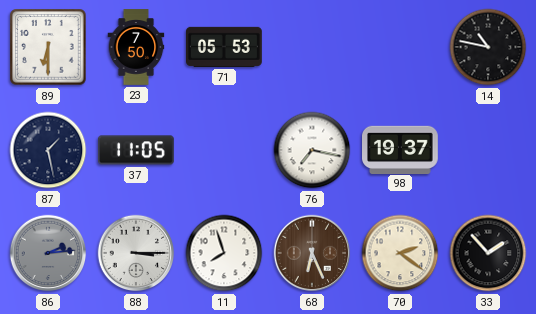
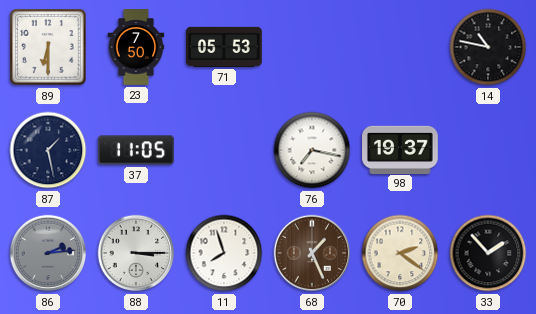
68: 6:26 -> 1:26 (312, 253)
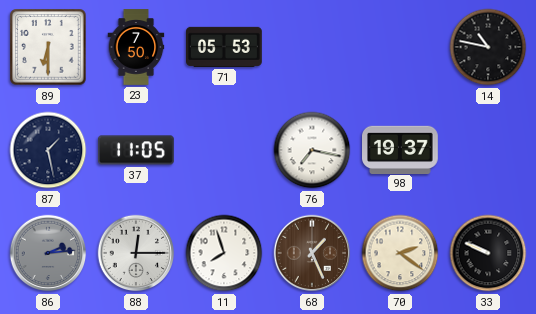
88: 3:15 -> 12:15 (136, 253)
33: 1:53 -> 9:49 (488, 253)
